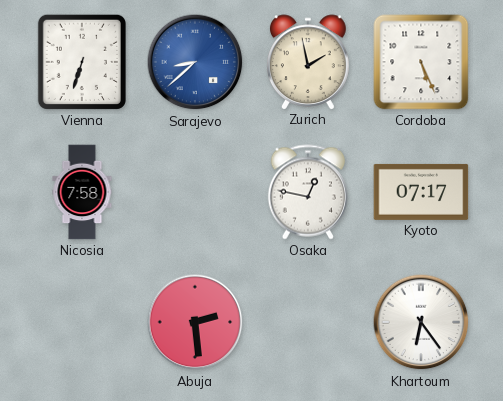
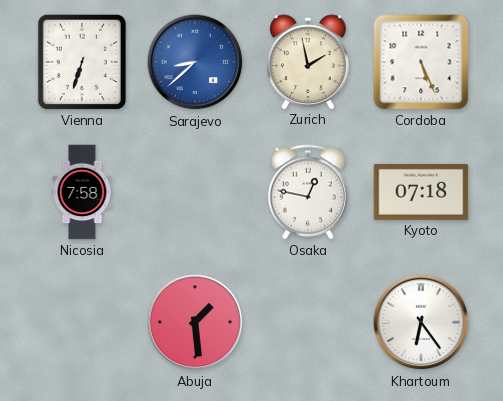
Kyoto: 07:17 -> 07:18 (421, 192)
Abuja: 2:29 -> 1:29 (195, 322)
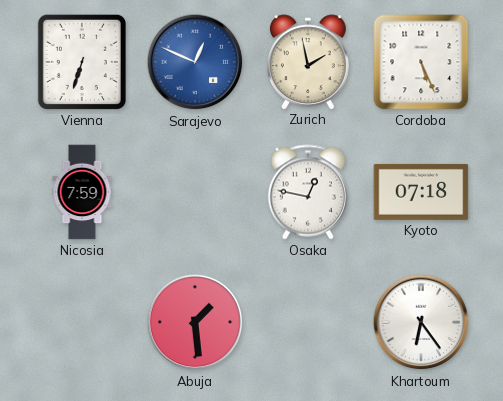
Sarajevo: 8:38 -> 12:49 (195, 62)
Nicosia: 7:58 -> 7:59 (82, 192)
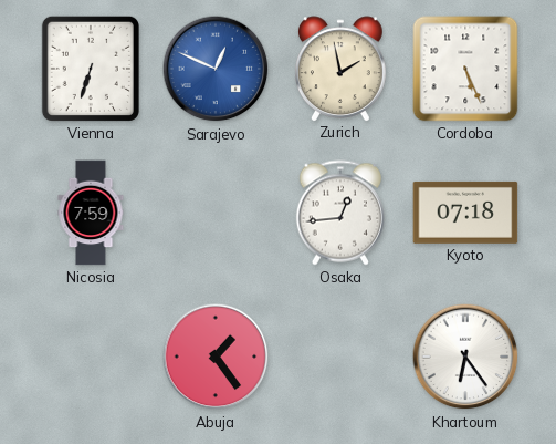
Osaka: 12:47 -> 12:44 (340, 213)
Abuja: 1:29 -> 1:24 (216, 357)
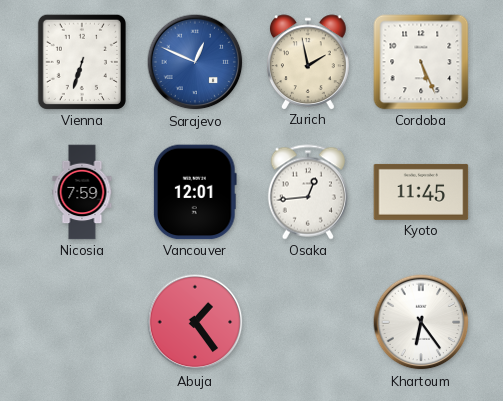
Vancouver: none -> 12:01 (195, 192)
Kyoto: 07:18 -> 11:45 (421, 192)
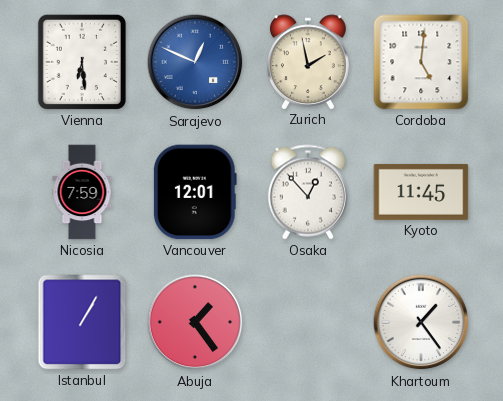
Vienna: 6:33 -> 6:29 (82, 62)
Cordoba: 5:26 -> 5:01 (421, 62)
Osaka: 12:44 -> 12:53 (308, 192)
Istanbul: none -> 1:05 (82, 322)
Khartoum: 6:24 -> 1:24 (421, 322)
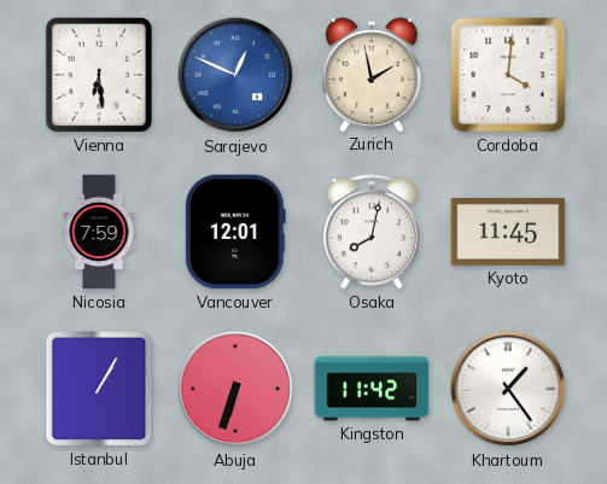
Cordoba: 5:01 -> 4:01 (508, 75)
Osaka: 12:53 -> 8:02 (372, 232)
Abuja: 1:24 -> 6:33 (235, 389)
Kingston: none -> 11:42 (372, 389)
